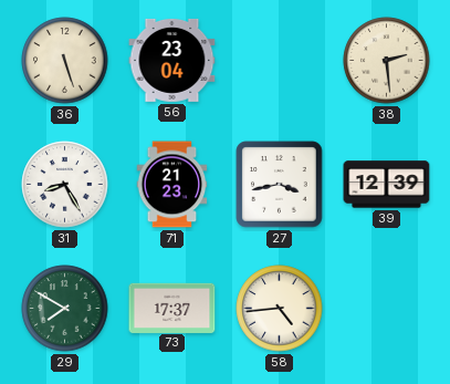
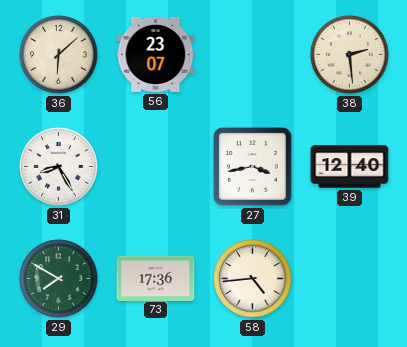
36: 5:27 -> 6:08 (59, 55)
56: 23:04 -> 23:07 (156, 54)
71: 21:23 -> none (172, 185)
39: 12:39 -> 12:40 (350, 167)
73: 17:37 -> 17:36 (156, 278)
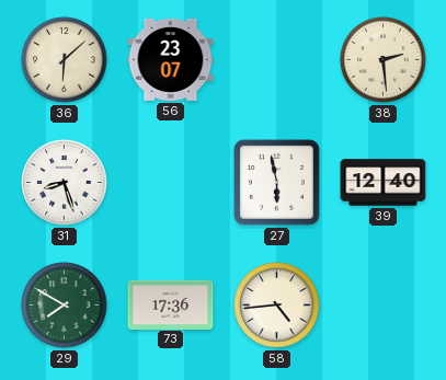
31: 8:25 -> 8:27 (65, 183)
27: 3:43 -> 5:58 (277, 183)
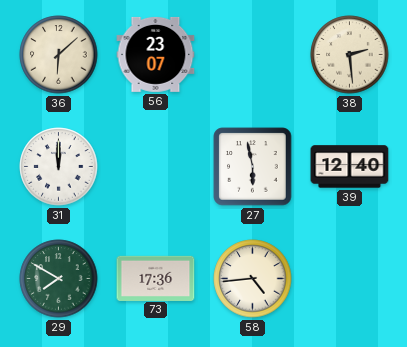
31: 8:27 -> 12:00 (59, 167)
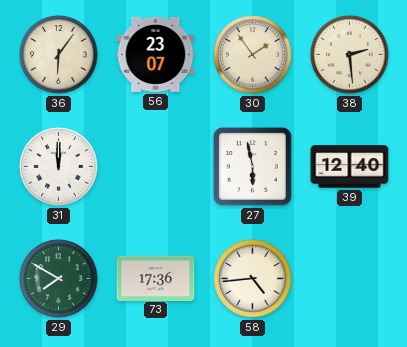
36: 6:08 -> 6:06 (59, 55)
30: none -> 1:54 (253, 55)
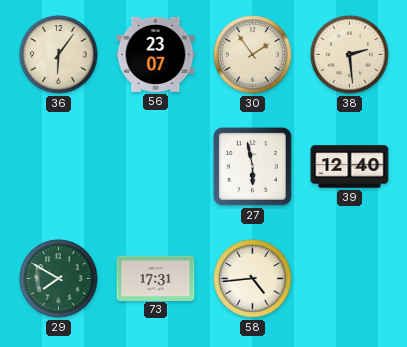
31: 12:00 -> none (59, 167)
73: 17:36 -> 17:31 (156, 278)
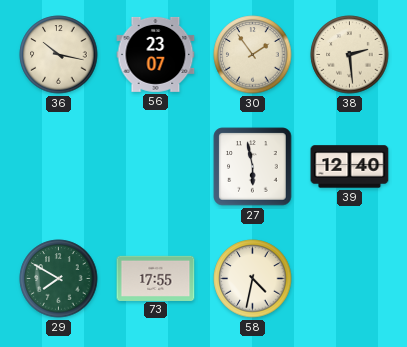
36: 6:06 -> 10:17 (59, 55)
73: 17:31 -> 17:55 (156, 278)
58: 4:44 -> 4:32 (253, 279)
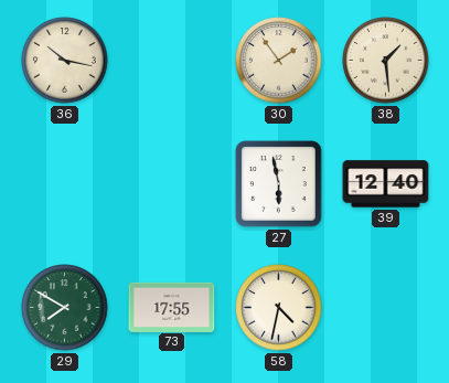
56: 23:07 -> none (156, 54)
38: 2:29 -> 1:29 (386, 61)
